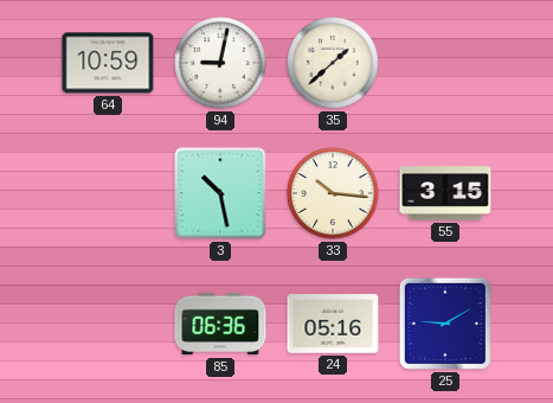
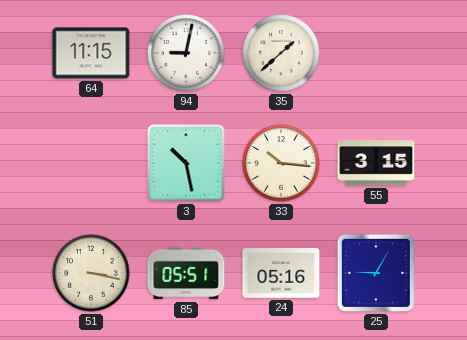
64: 10:59 -> 11:15 (91, 53)
51: none -> 3:17 (91, 273)
85: 06:36 -> 05:51 (186, 273)
25: 9:10 -> 9:05 (376, 273)
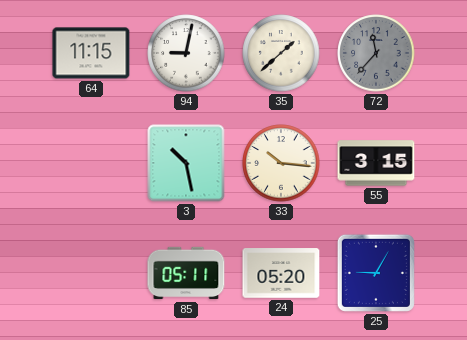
72: none -> 11:37 (376, 53)
51: 3:17 -> none (91, 273)
85: 05:51 -> 05:11 (186, 273)
24: 05:16 -> 05:20 (281, 273)
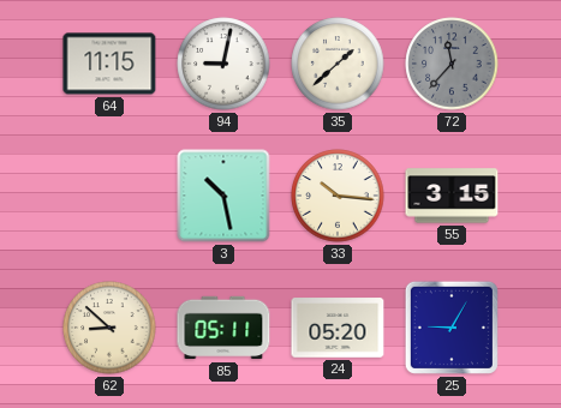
62: none -> 8:52 (109, 328)
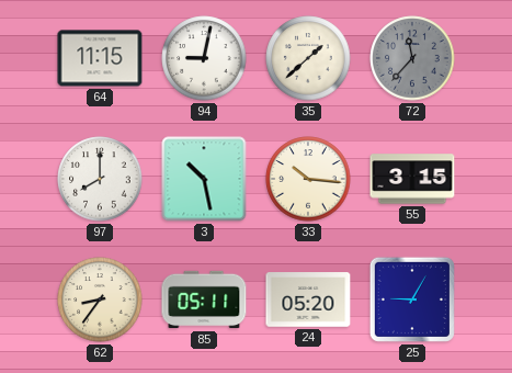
97: none -> 8:00 (100, 179)
62: 8:52 -> 8:36 (100, 299)
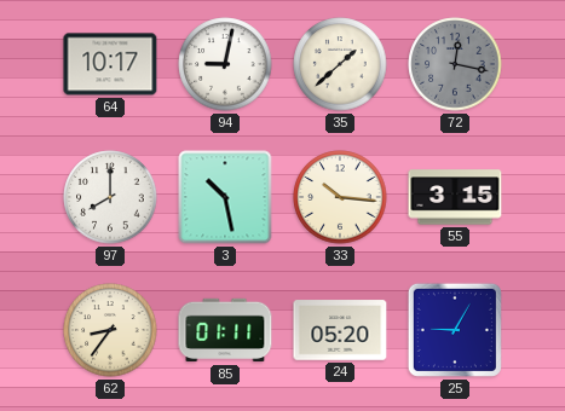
64: 11:15 -> 10:17 (110, 64)
72: 11:37 -> 12:17 (455, 64)
85: 05:11 -> 01:11 (225, 330)
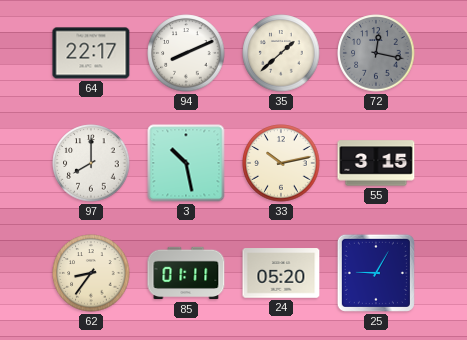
64: 10:17 -> 22:17 (91, 53)
94: 9:02 -> 8:11 (186, 53)
33: 10:16 -> 10:13 (281, 163)
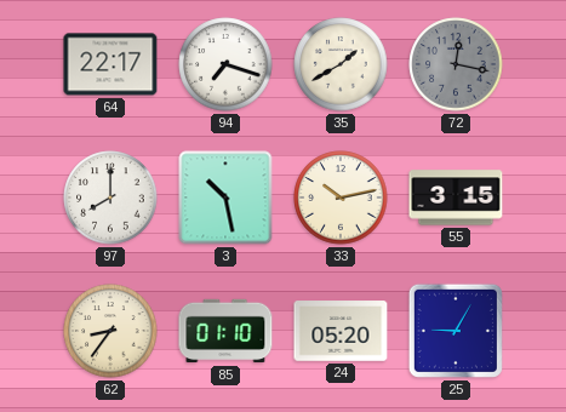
94: 8:11 -> 7:18 (225, 64)
35: 1:38 -> 1:40 (341, 64)
85: 01:11 -> 01:10 (225, 331)
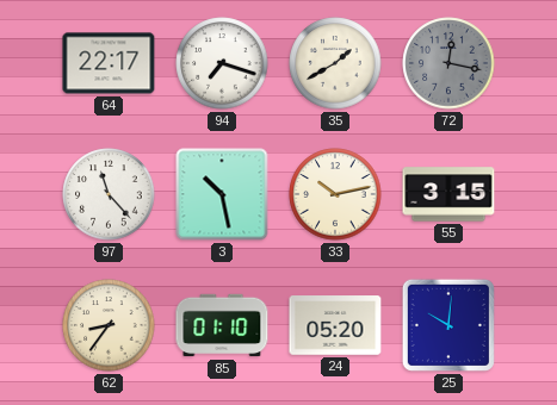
97: 8:00 -> 11:23 (109, 194)
25: 9:05 -> 10:01 (448, 325)
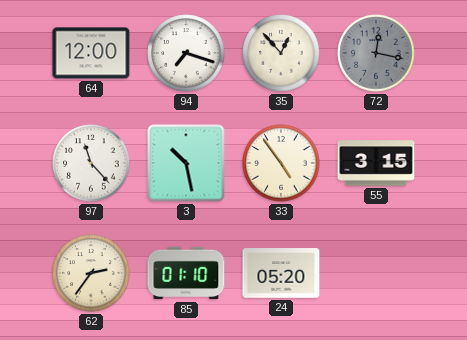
64: 22:17 -> 12:00 (91, 53)
35: 1:40 -> 12:53 (281, 53)
33: 10:13 -> 4:54 (281, 163)
62: 8:36 -> 2:36 (91, 273)
25: 10:01 -> none (448, 325)
